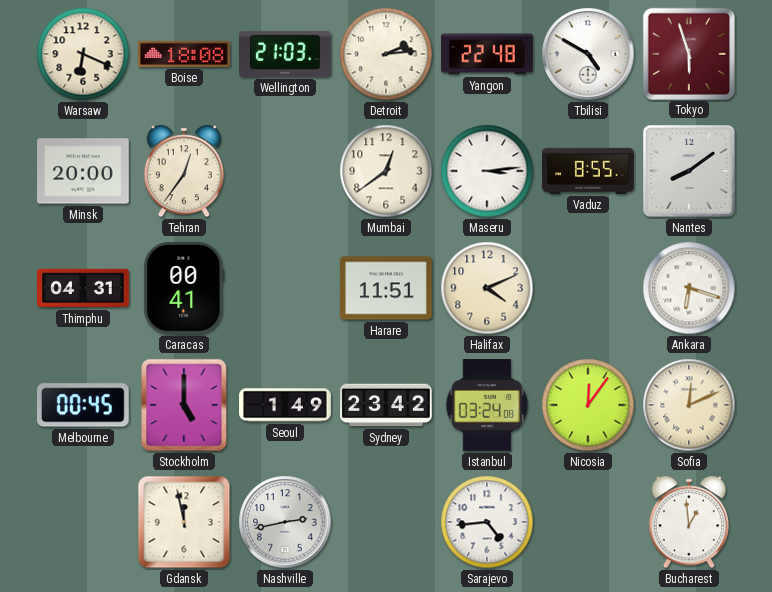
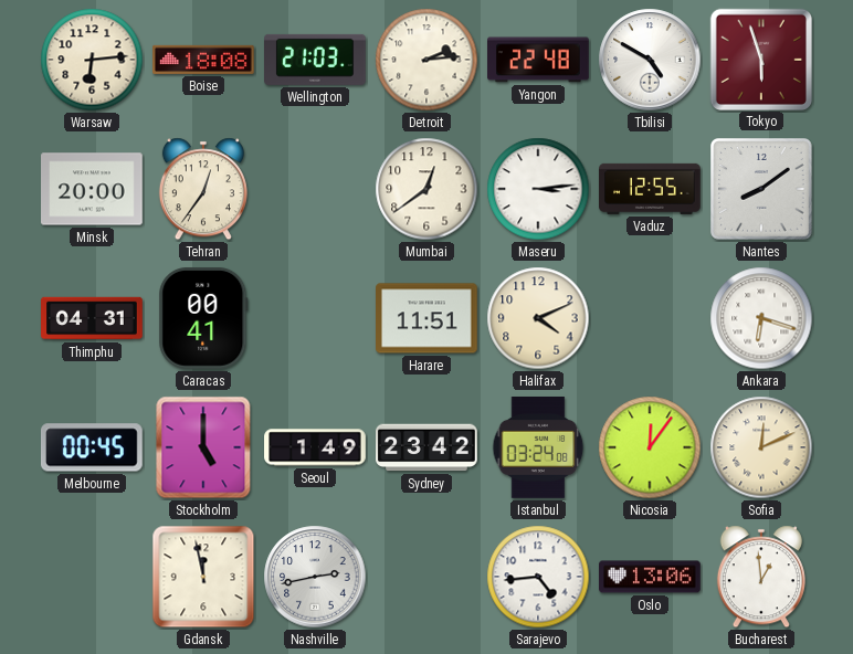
Warsaw: 6:19 -> 6:14 (92, 60)
Vaduz: 8:55 -> 12:55 (650, 189)
Oslo: none -> 13:06 (650, 577)
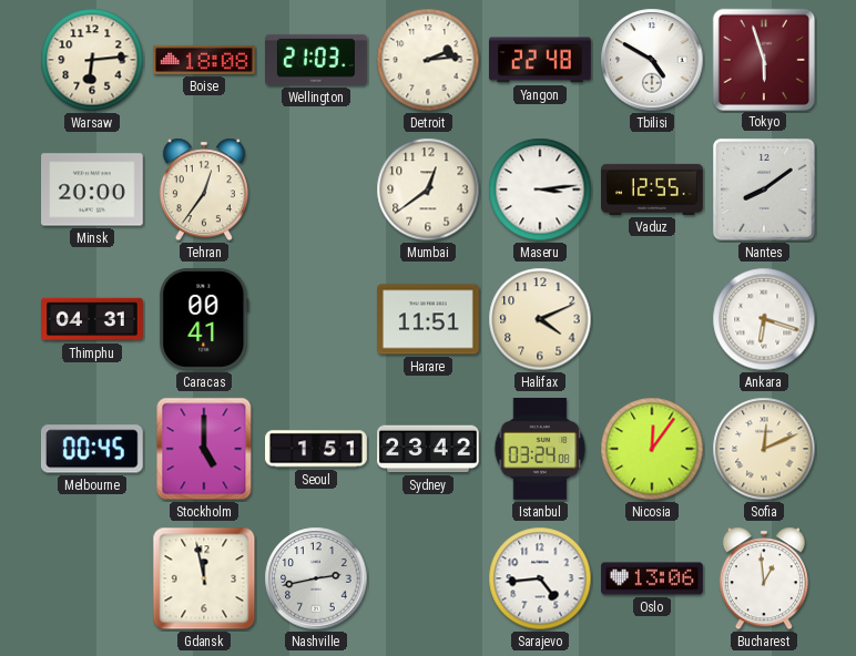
Seoul: 1:49 -> 1:51 (316, 449)
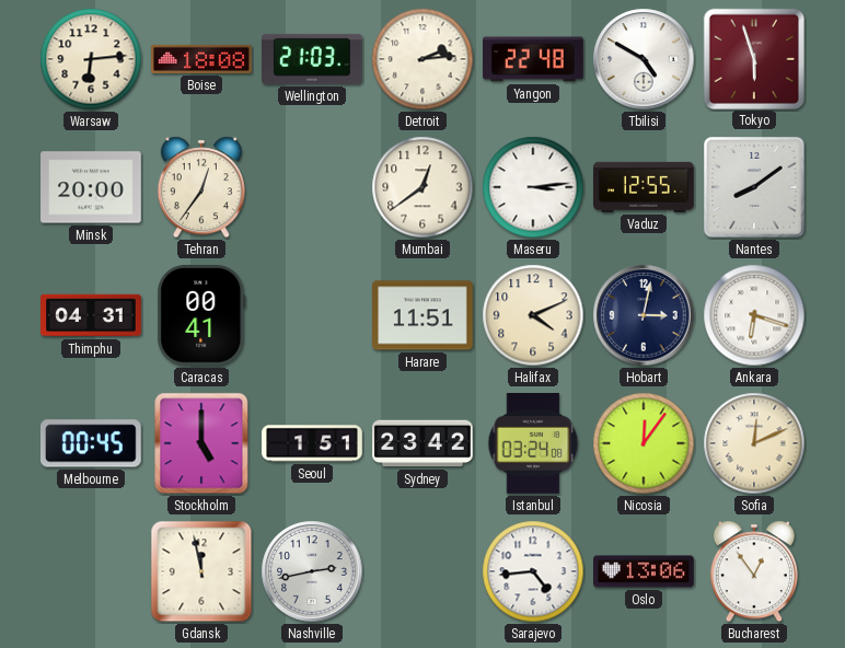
Hobart: none -> 3:02 (644, 315)
Bucharest: 12:59 -> 12:54 (754, 571)
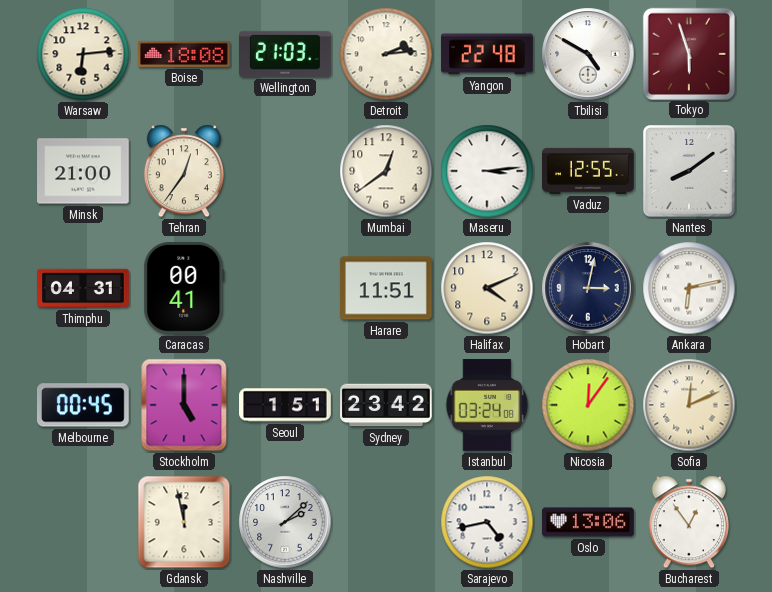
Minsk: 20:00 -> 21:00 (83, 171)
Ankara: 6:18 -> 6:13 (689, 288)
Nashville: 2:43 -> 2:08 (285, 522)
Sarajevo: 4:44 -> 4:43 (487, 522)
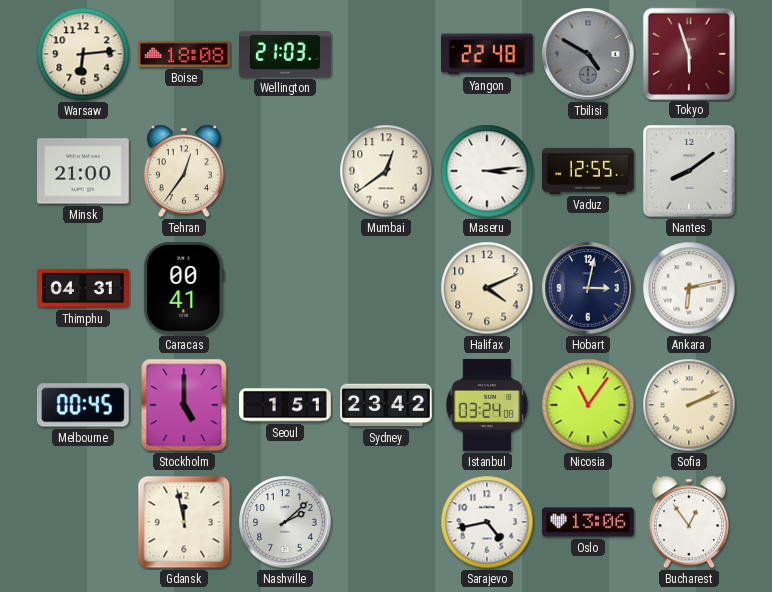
Detroit: 2:14 -> none (386, 54)
Tbilisi dial: white -> grey (588, 54)
Harare: 11:51 -> none (387, 288)
Nicosia: 12:06 -> 11:06 (588, 405)
Sofia: 12:11 -> 2:11 (689, 405)
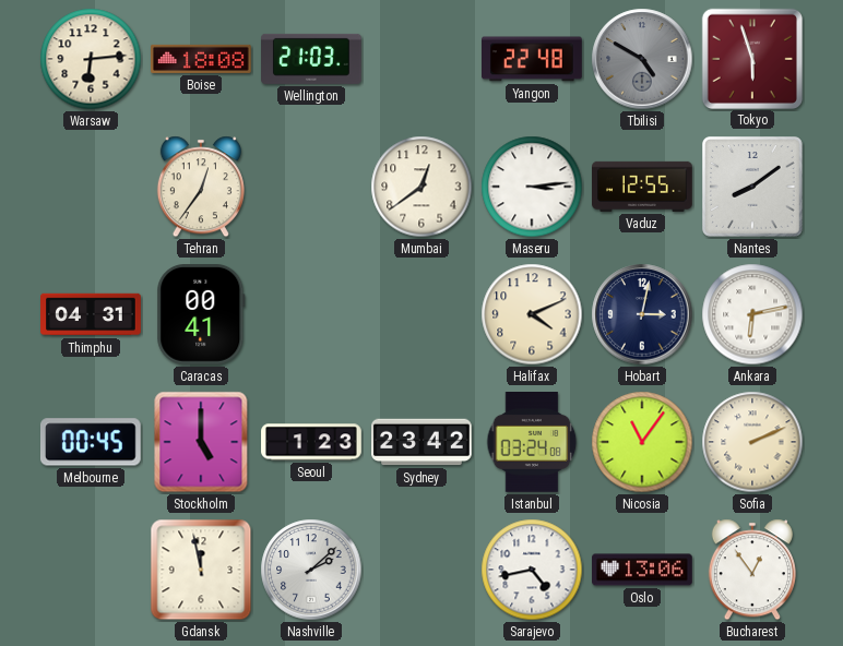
Minsk: 21:00 -> none (83, 171)
Seoul: 1:51 -> 1:23 (311, 442)
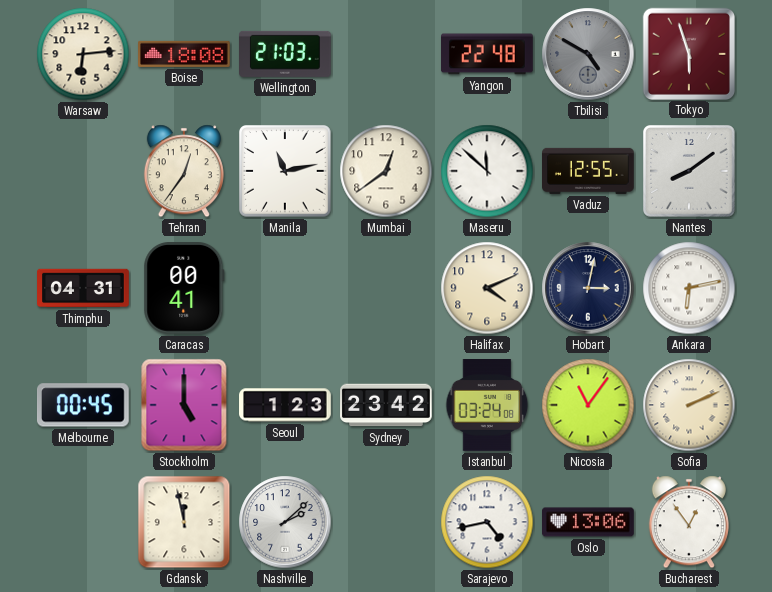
Manila: none -> 11:13 (285, 171)
Maseru: 3:14 -> 11:52 (487, 171)
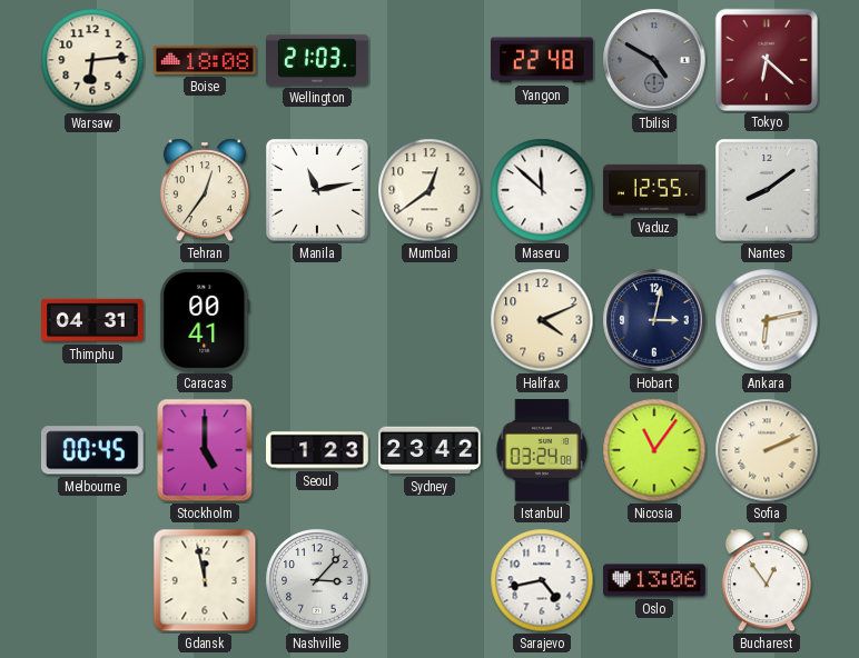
Tokyo: 5:57 -> 6:22 (766, 59)
Nashville: 2:08 -> 3:07 (317, 580)
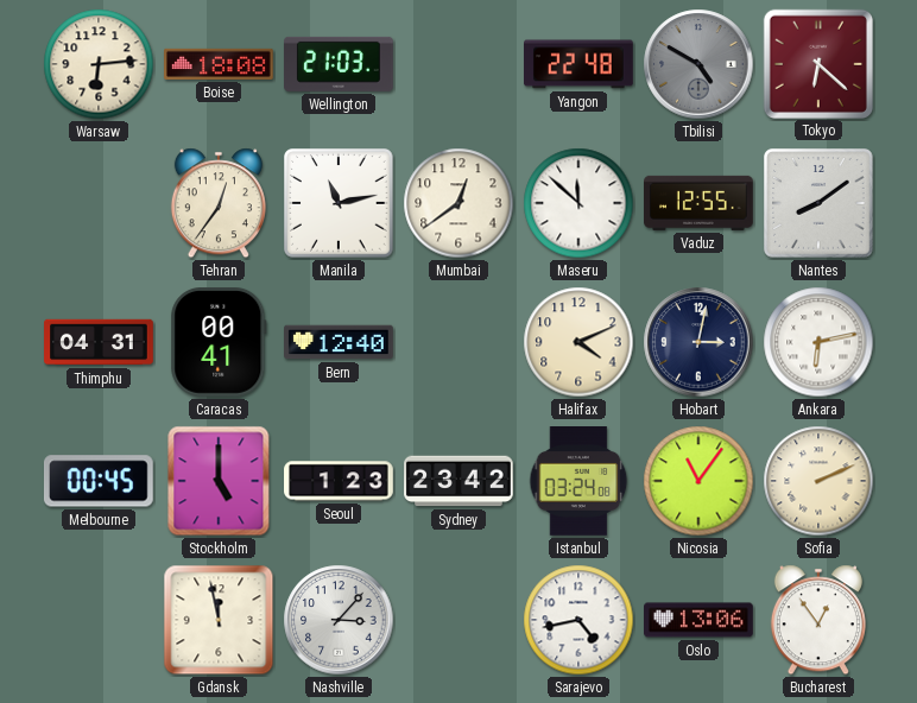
Bern: none -> 12:40 (340, 342)
